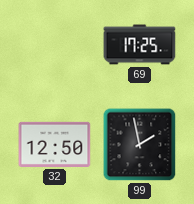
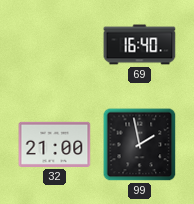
69: 17:25 -> 16:40 (140, 45)
32: 12:50 -> 21:00 (55, 144)
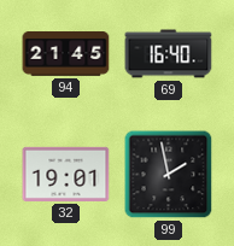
94: none -> 21:45 (66, 54)
32: 21:00 -> 19:01 (66, 174)
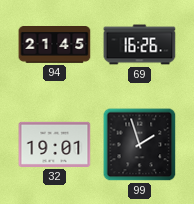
69: 16:40 -> 16:26 (140, 45)
99: 1:58 -> 1:57 (140, 145)
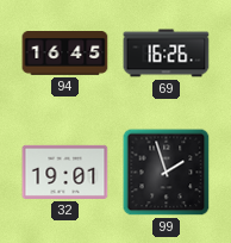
94: 21:45 -> 16:45 (65, 54)
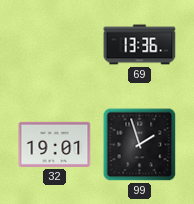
94: 16:45 -> none (65, 54)
69: 16:26 -> 13:36 (140, 45)
